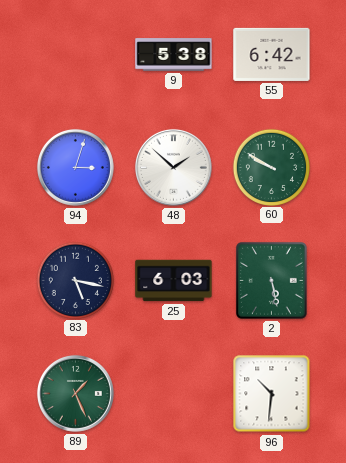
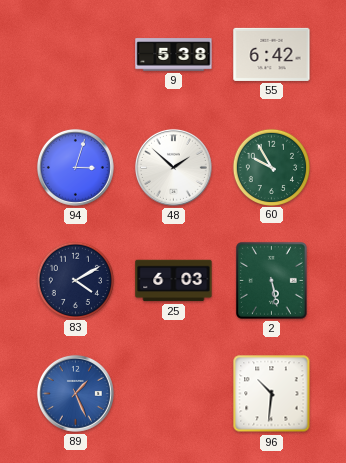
60: 9:50 -> 9:55 (271, 167)
83: 5:17 -> 4:10 (75, 280)
89 dial: green -> blue (75, 393)
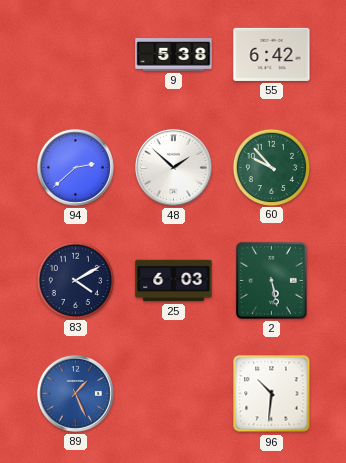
94: 3:03 -> 2:38 (75, 167)
60: 9:55 -> 9:53 (271, 167)
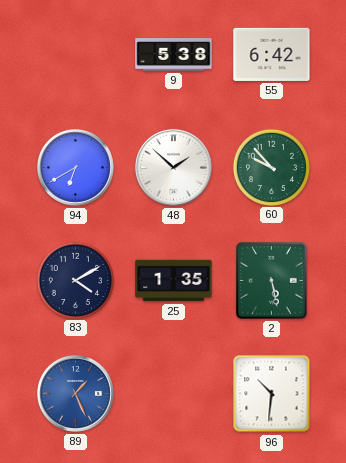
94: 2:38 -> 6:40 (75, 167)
25: 6:03 -> 1:35 (174, 281)
